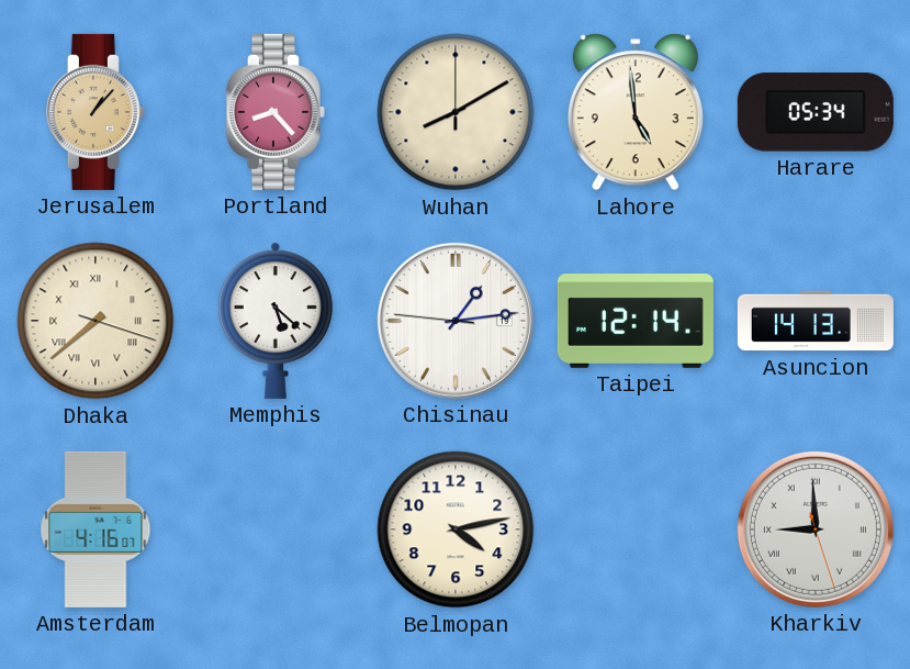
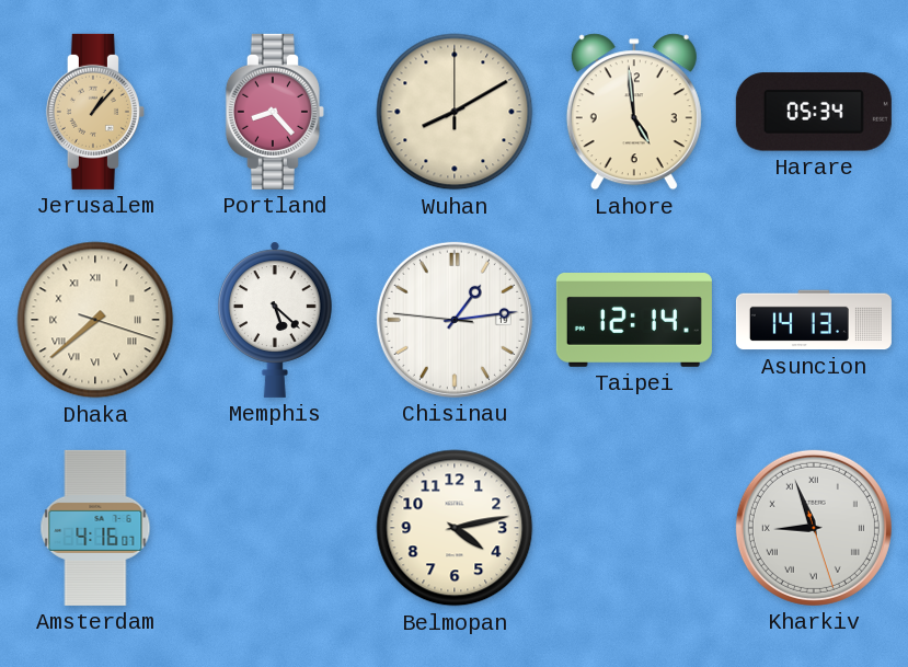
Kharkiv: 8:59 -> 8:56 (814, 528)
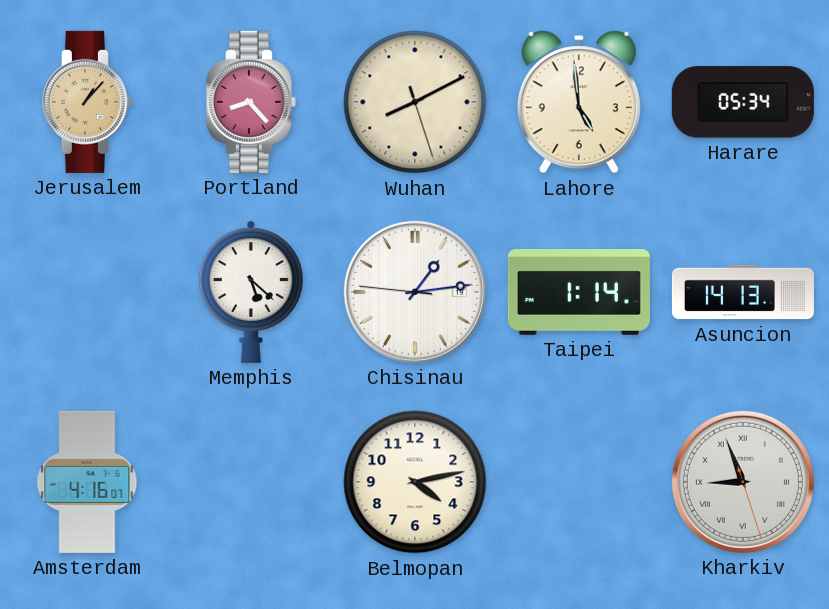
Wuhan: 8:10:00 -> 8:10:27 (415, 102)
Dhaka: 7:38 -> none (95, 320)
Taipei: 12:14 -> 1:14 (579, 293)
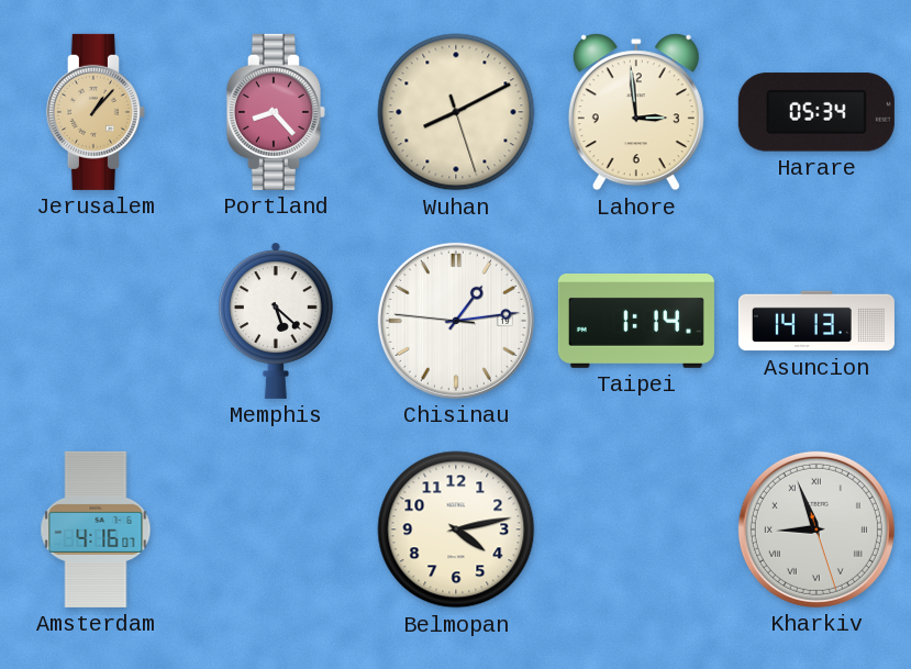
Lahore: 4:59 -> 2:59 (636, 112)
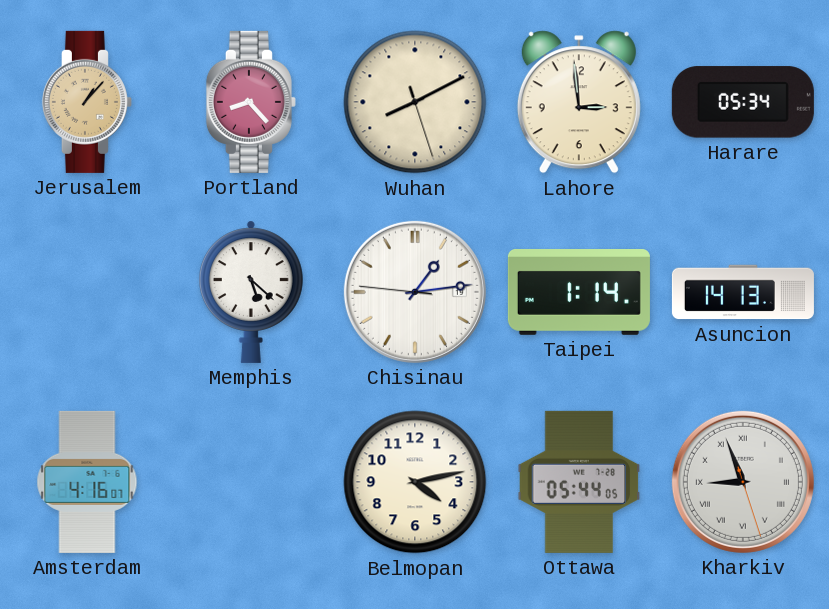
Ottawa: none -> 05:44 (579, 482)
